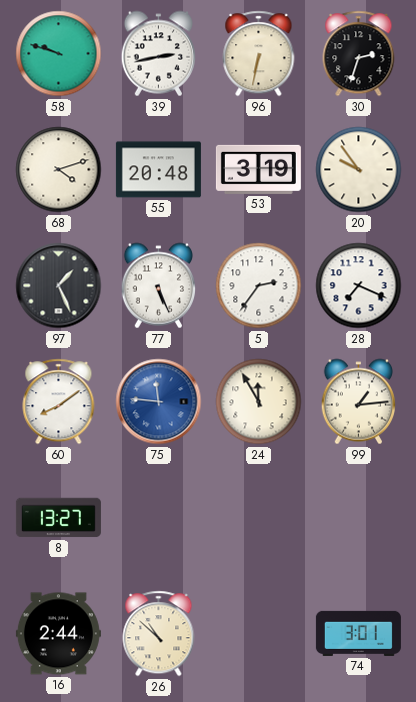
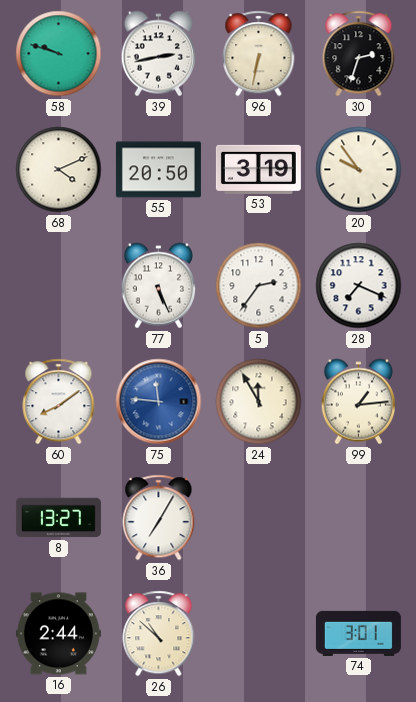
68: 4:12 -> 4:11 (59, 170)
55: 20:48 -> 20:50 (158, 170)
97: 1:26 -> none (59, 286)
36: none -> 7:05 (159, 518)
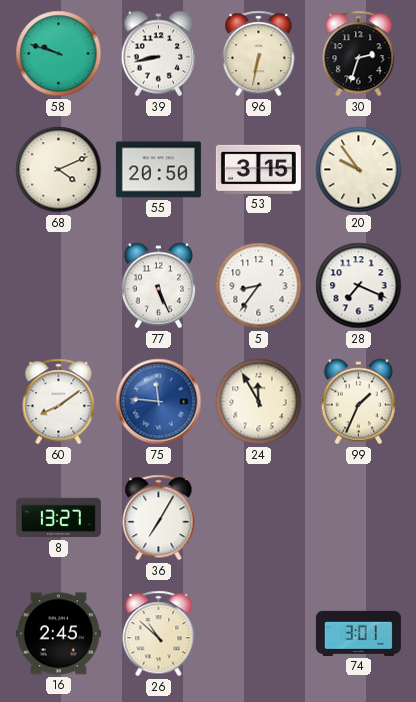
39: 2:43 -> 8:43 (158, 54)
53: 3:19 -> 3:15 (258, 169)
5: 2:36 -> 8:36 (259, 286)
99: 1:14 -> 1:34 (358, 402)
16: 2:44 -> 2:45 (58, 634)
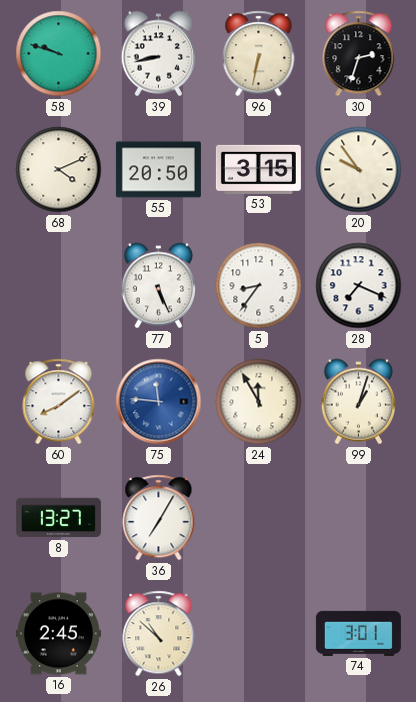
99: 1:34 -> 1:03 (358, 402)
